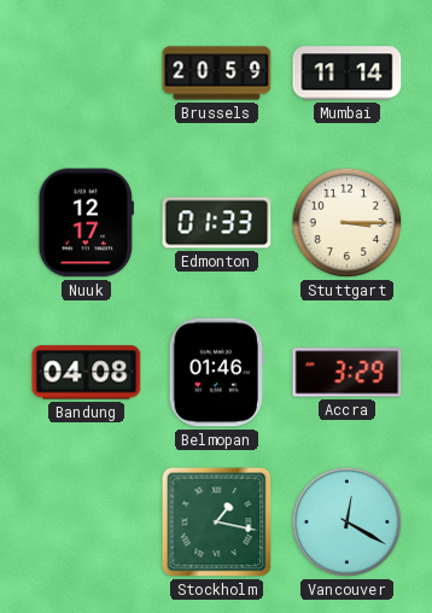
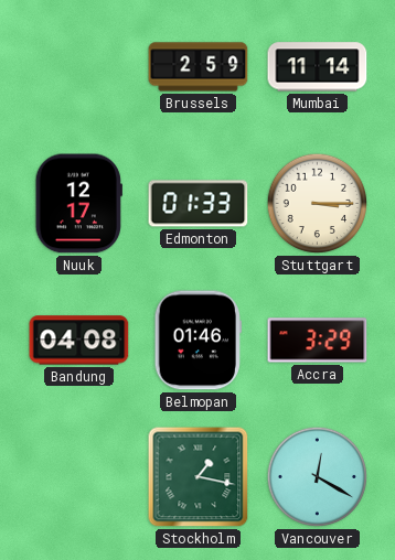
Brussels: 20:59 -> 2:59 (199, 67)
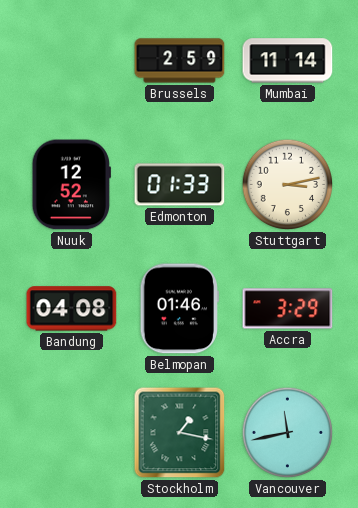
Nuuk: 12:17 -> 12:52 (71, 185)
Stuttgart: 3:15 -> 3:13 (288, 185)
Vancouver: 12:20 -> 11:43 (288, 433)
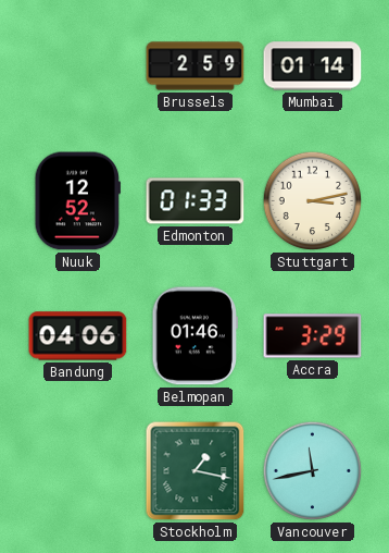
Mumbai: 11:14 -> 01:14 (313, 66)
Bandung: 04:08 -> 04:06 (78, 336)
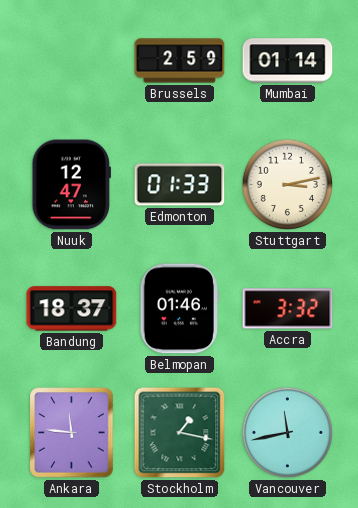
Nuuk: 12:52 -> 12:47 (71, 185)
Bandung: 04:06 -> 18:37 (72, 309)
Accra: 3:29 -> 3:32 (288, 309)
Ankara: none -> 11:46 (72, 433)
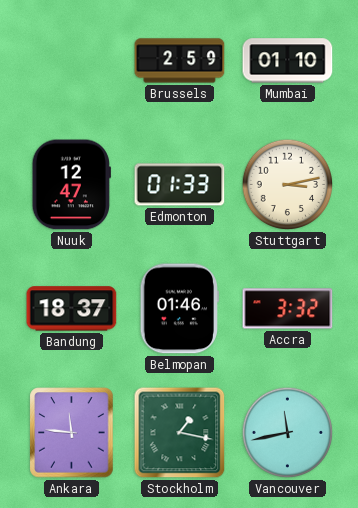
Mumbai: 01:14 -> 01:10 (288, 61)
